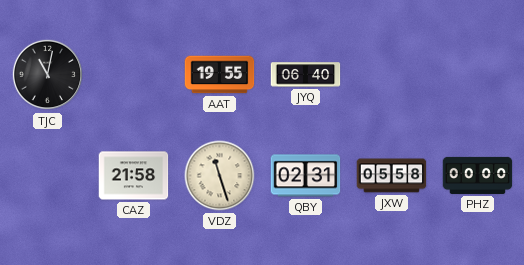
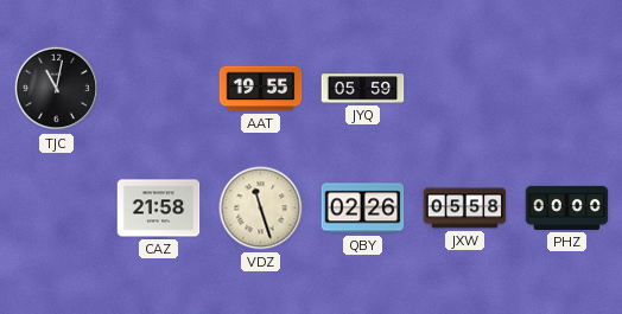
JYQ: 06:40 -> 05:59 (363, 89)
QBY: 02:31 -> 02:26 (363, 209)
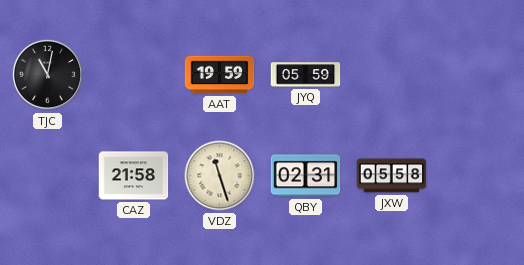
AAT: 19:55 -> 19:59 (220, 75)
QBY: 02:26 -> 02:31 (306, 176)
PHZ: 00:00 -> none (567, 207)
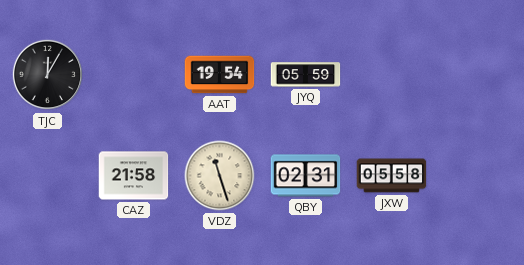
TJC: 11:02 -> 12:05 (48, 75)
AAT: 19:59 -> 19:54 (220, 75)
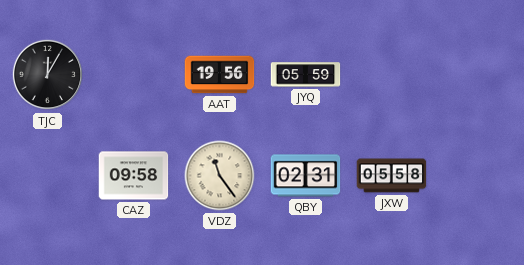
AAT: 19:54 -> 19:56 (220, 75)
CAZ: 21:58 -> 09:58 (134, 176)
VDZ: 11:27 -> 11:24 (220, 176)
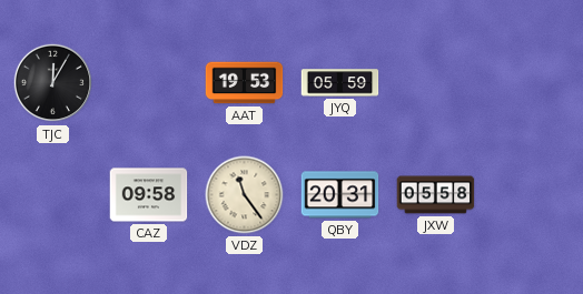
AAT: 19:56 -> 19:53 (245, 83)
QBY: 02:31 -> 20:31 (340, 195)
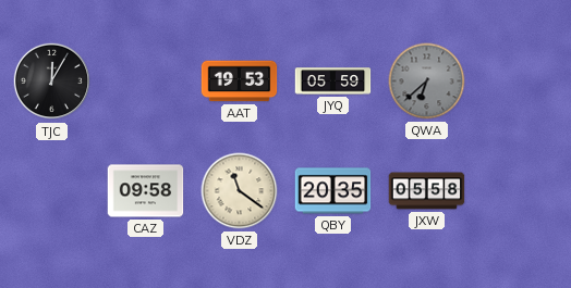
QWA: none -> 6:38 (427, 82)
VDZ: 11:24 -> 11:21 (240, 191)
QBY: 20:31 -> 20:35 (333, 191)
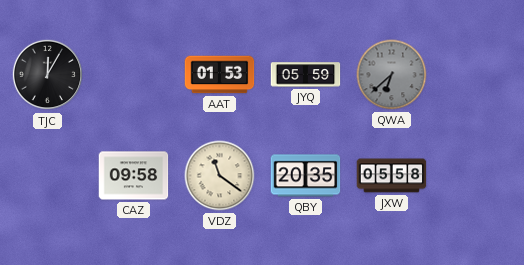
AAT: 19:53 -> 01:53 (220, 75)
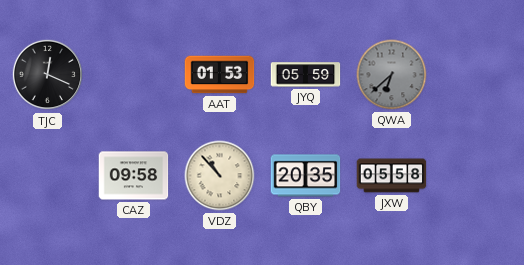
TJC: 12:05 -> 12:19 (48, 75)
VDZ: 11:21 -> 10:53 (220, 176)
